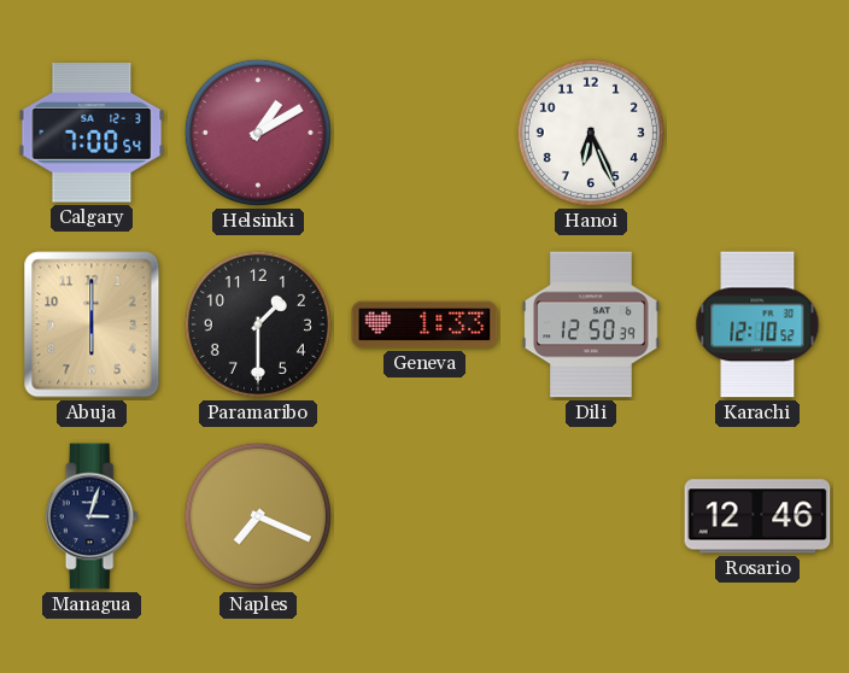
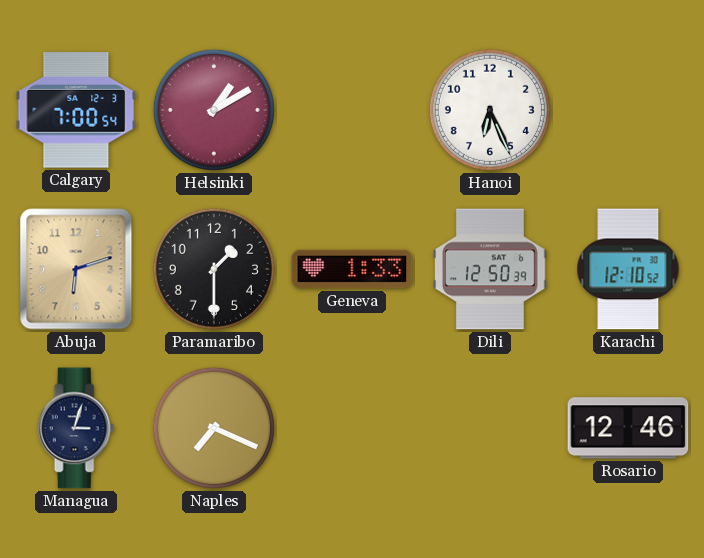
Abuja: 6:00 -> 6:12 (76, 269)
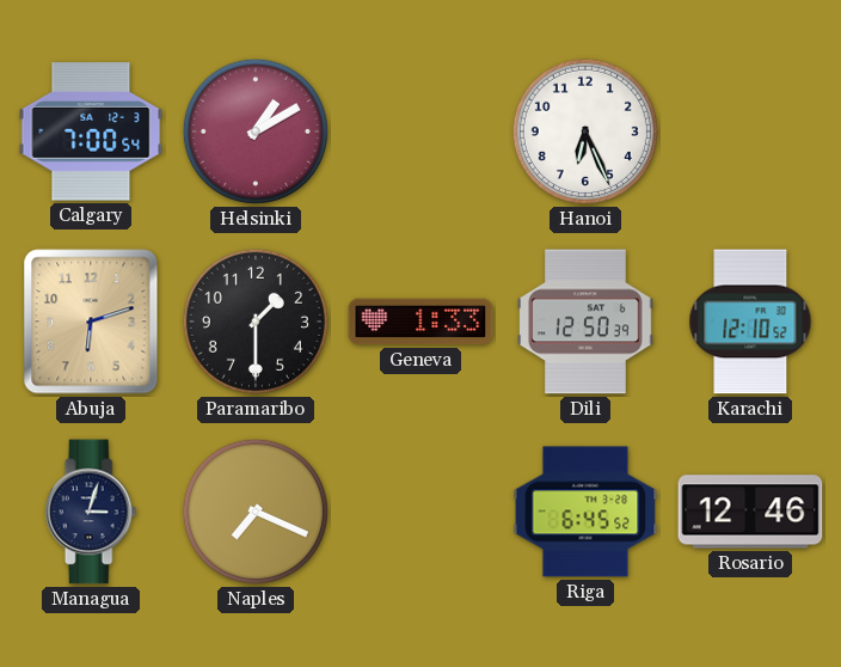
Riga: none -> 6:45 (585, 512)
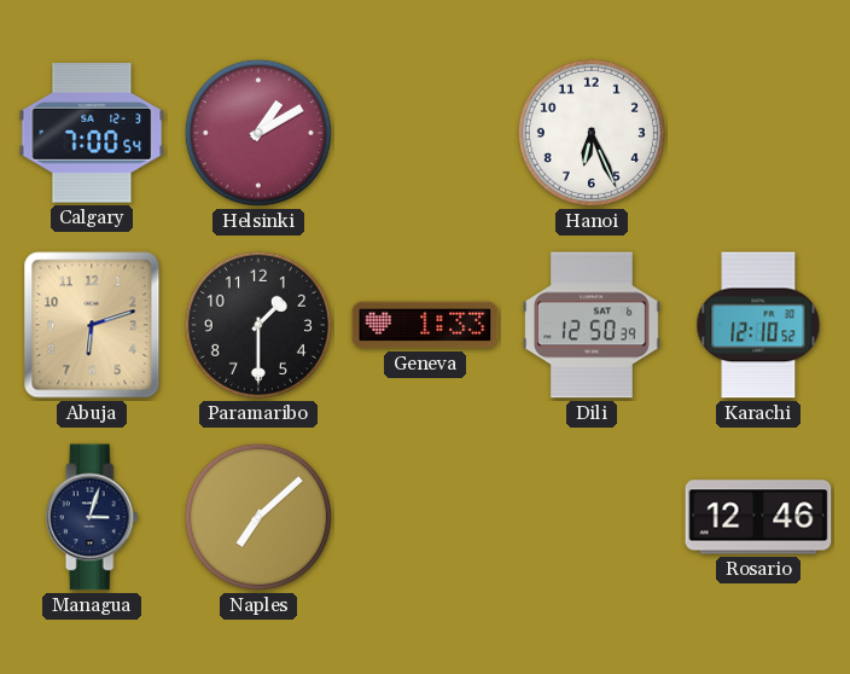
Naples: 7:19 -> 7:08 (258, 517)
Riga: 6:45 -> none (585, 512)
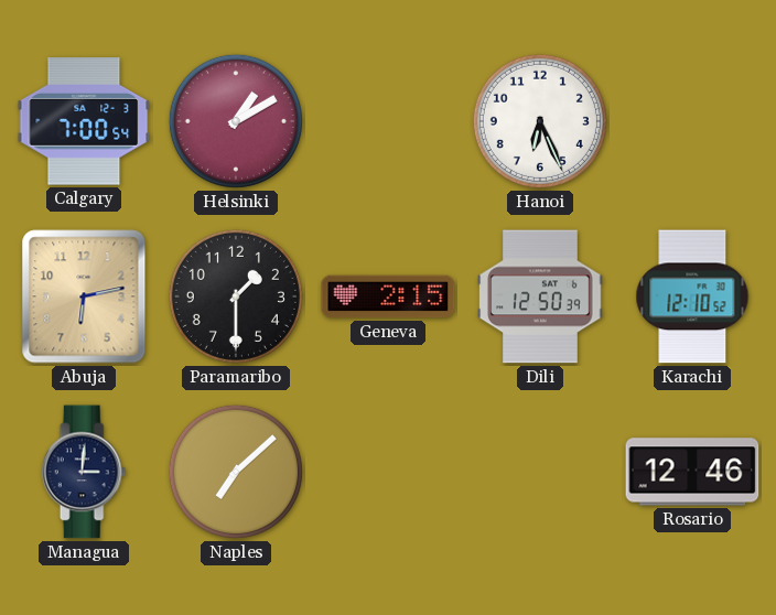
Abuja: 6:12 -> 6:13 (84, 296)
Geneva: 1:33 -> 2:15 (388, 296)
Managua: 3:03 -> 3:01 (84, 472)
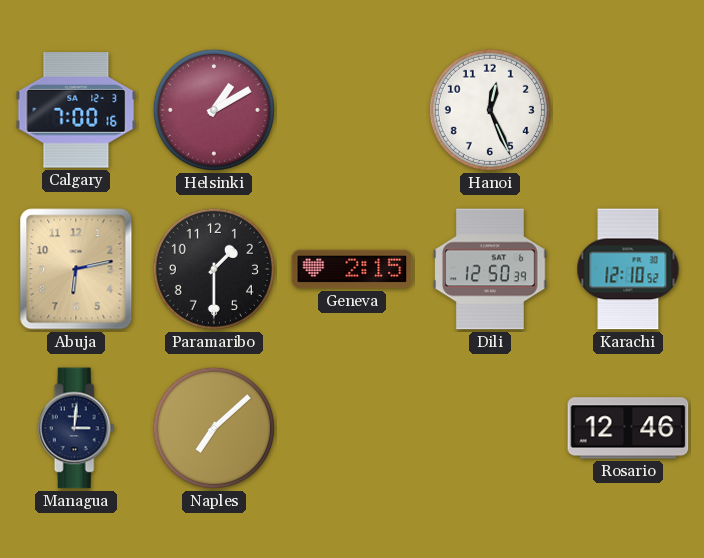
Calgary: 7:00:54 -> 7:00:16 (76, 111)
Hanoi: 6:26 -> 12:26 (490, 110)
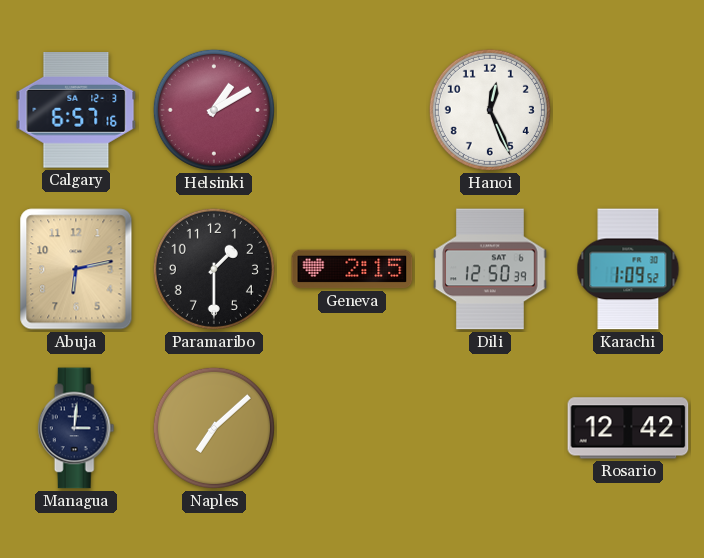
Calgary: 7:00 -> 6:57 (76, 111)
Karachi: 12:10 -> 1:09 (628, 269)
Rosario: 12:46 -> 12:42 (628, 428)
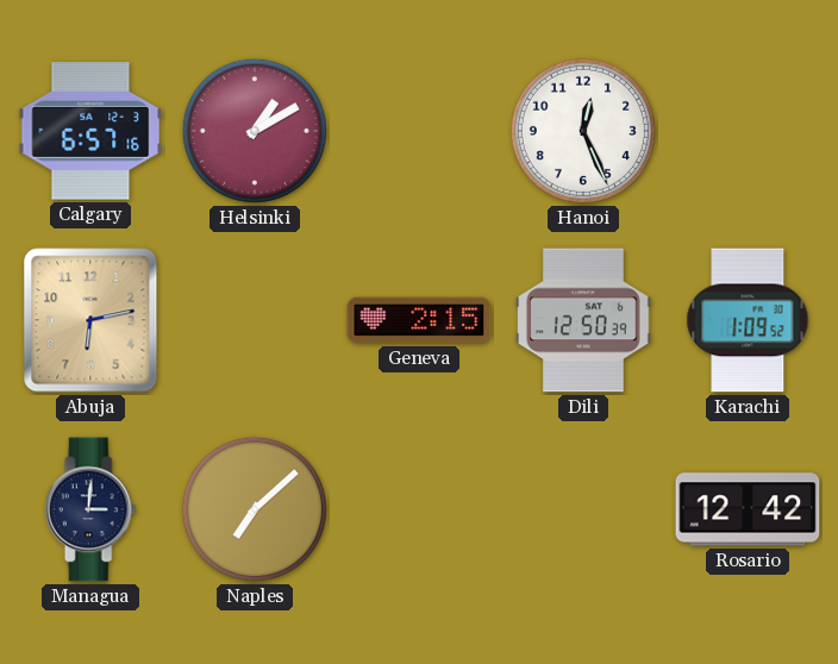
Paramaribo: 1:30 -> none (214, 269)
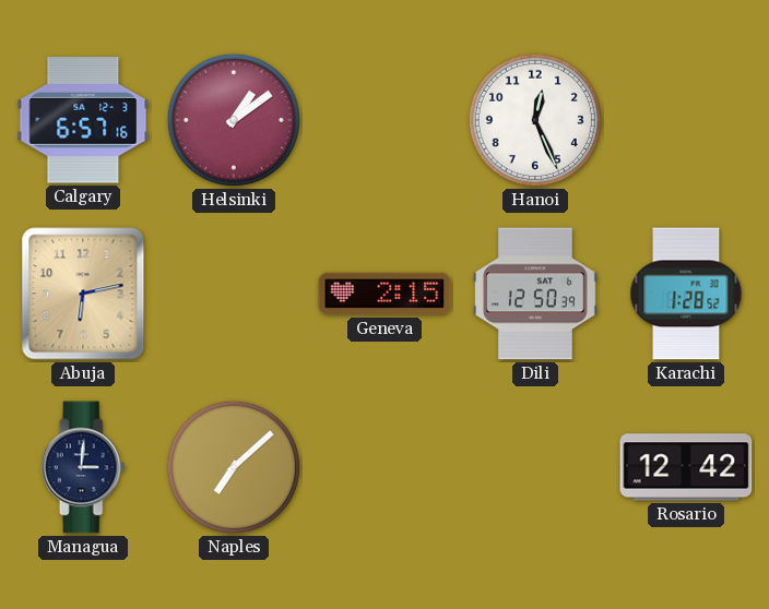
Helsinki: 1:10 -> 1:09 (234, 120)
Karachi: 1:09 -> 1:28 (686, 294)
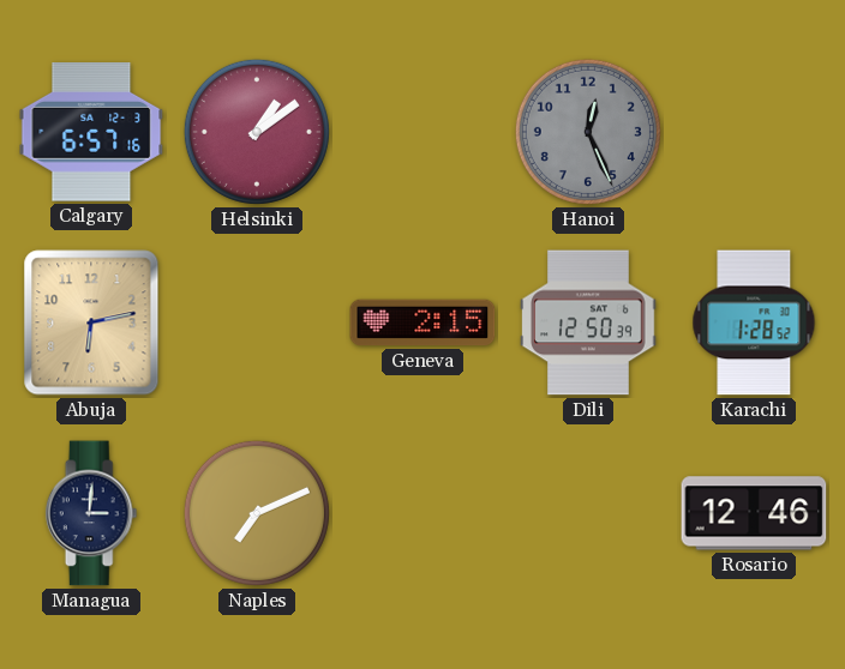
Hanoi dial: white -> grey (588, 132)
Naples: 7:08 -> 7:11 (257, 513)
Rosario: 12:42 -> 12:46 (754, 513)
